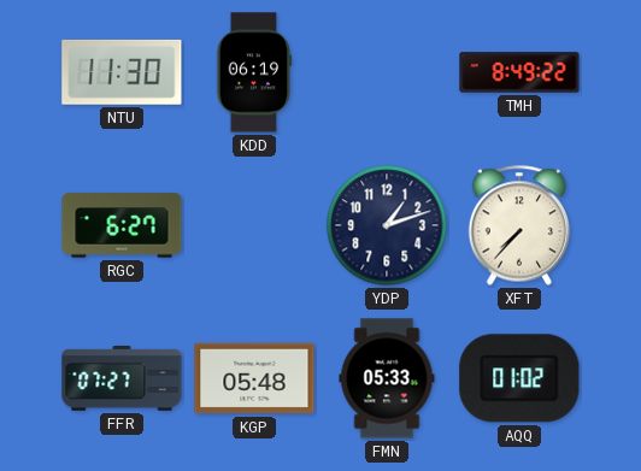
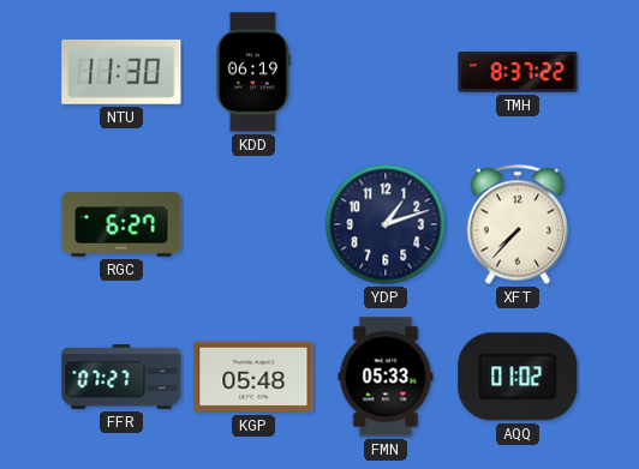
TMH: 8:49 -> 8:37 (518, 72)
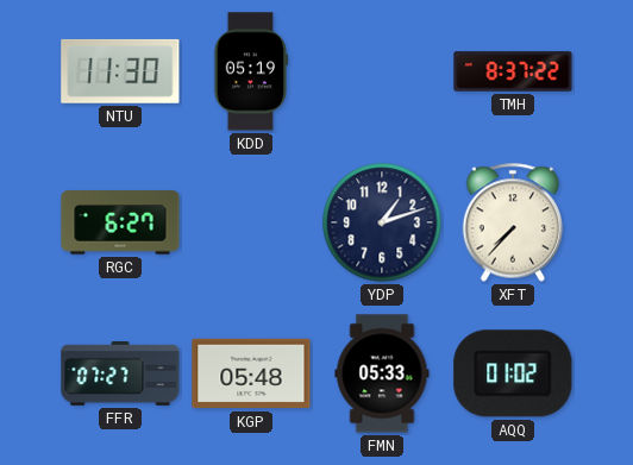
KDD: 06:19 -> 05:19 (251, 71)
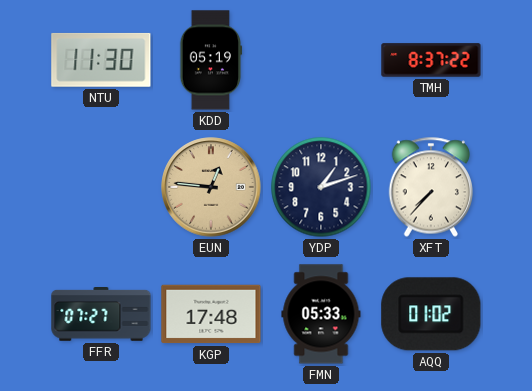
RGC: 6:27 -> none (120, 222)
EUN: none -> 12:46 (211, 187)
KGP: 05:48 -> 17:48 (211, 314)
